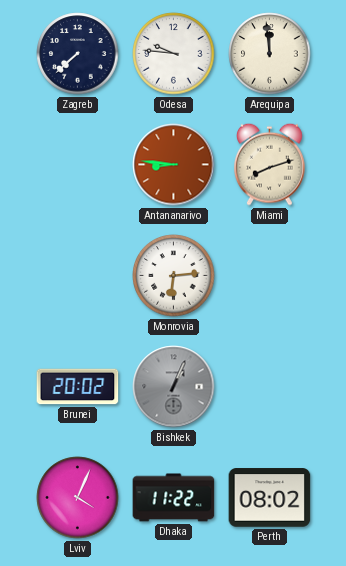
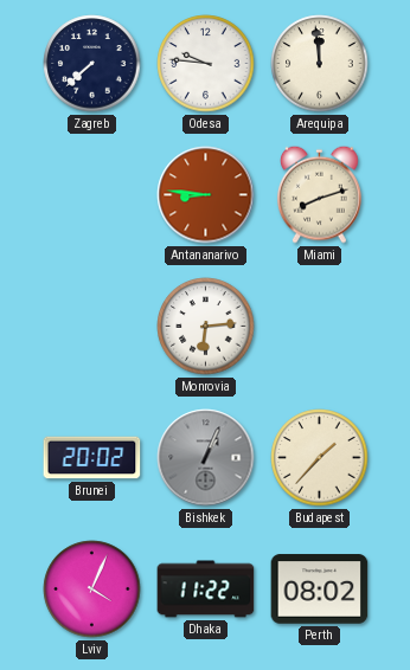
Budapest: none -> 1:37 (320, 458)
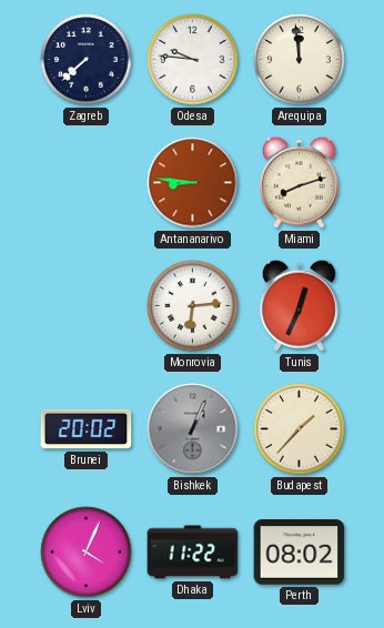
Tunis: none -> 12:34 (300, 305)
